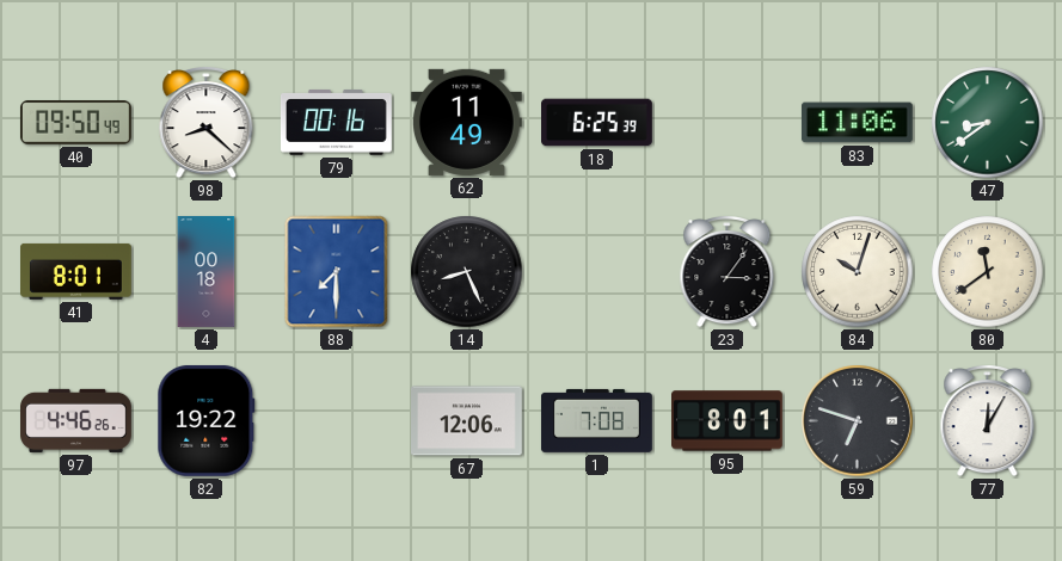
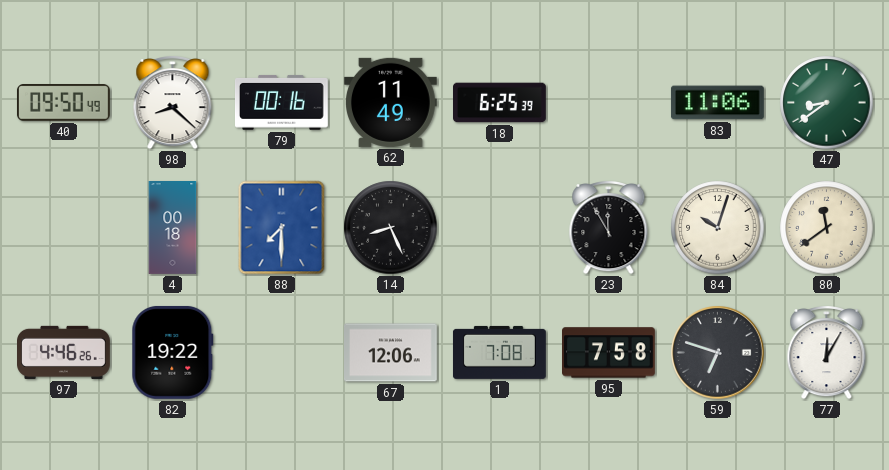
41: 8:01 -> none (76, 271)
23: 3:06 -> 11:55 (609, 228)
95: 8:01 -> 7:58 (609, 353)
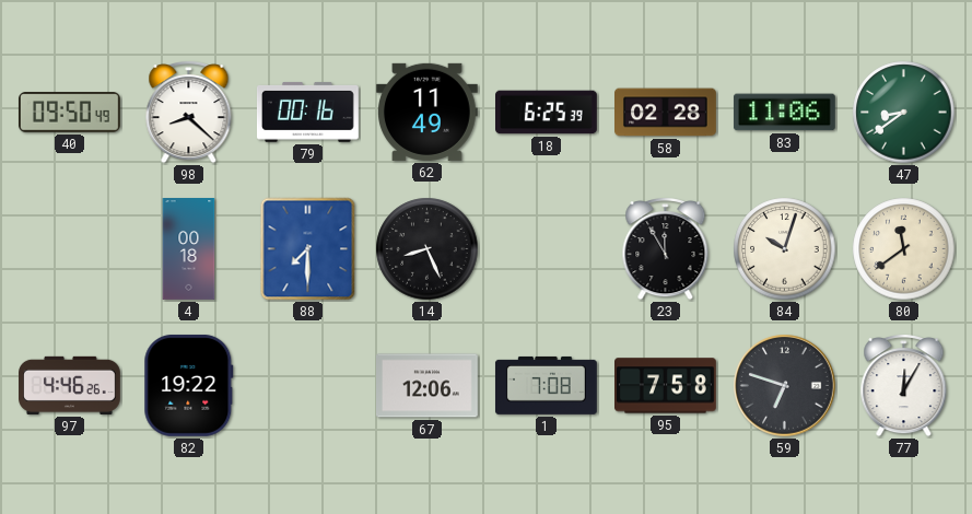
58: none -> 02:28 (666, 113)
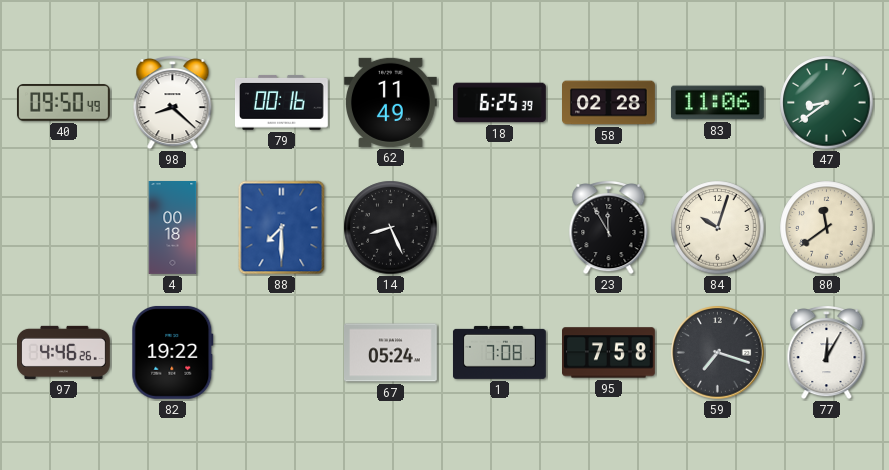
67: 12:06 -> 05:24 (391, 353)
59: 6:48 -> 7:18 (718, 353)
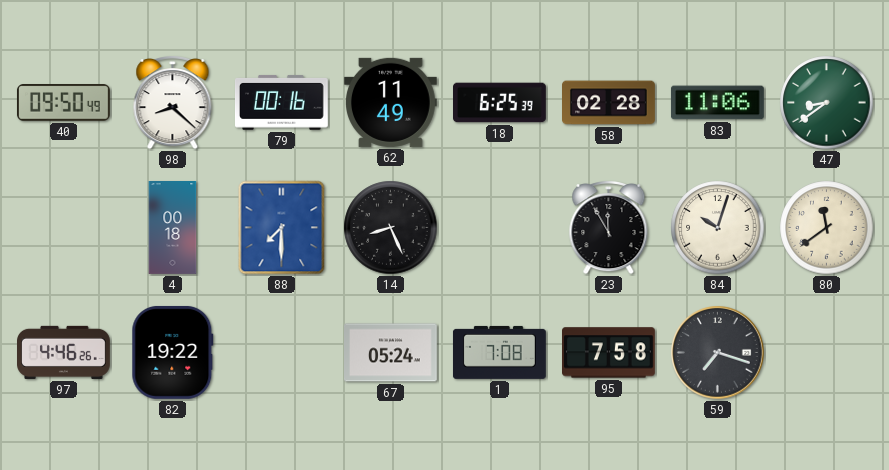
77: 12:05 -> none (827, 353)
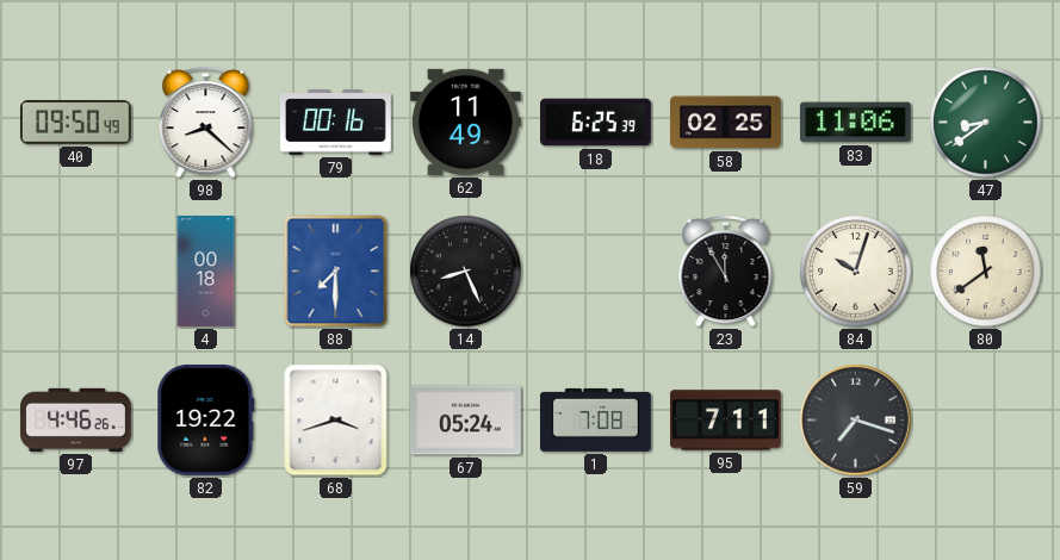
58: 02:28 -> 02:25 (726, 123)
68: none -> 3:42 (336, 421)
95: 7:58 -> 7:11 (726, 421)
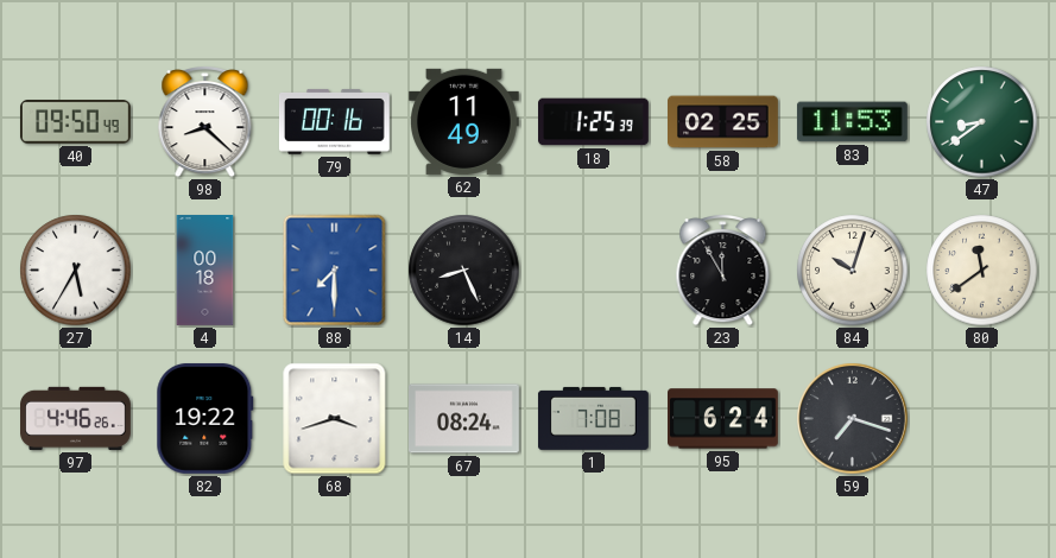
18: 6:25 -> 1:25 (594, 122)
83: 11:06 -> 11:53 (852, 122)
27: none -> 5:35 (76, 271)
67: 05:24 -> 08:24 (464, 419)
95: 7:11 -> 6:24 (723, 419)
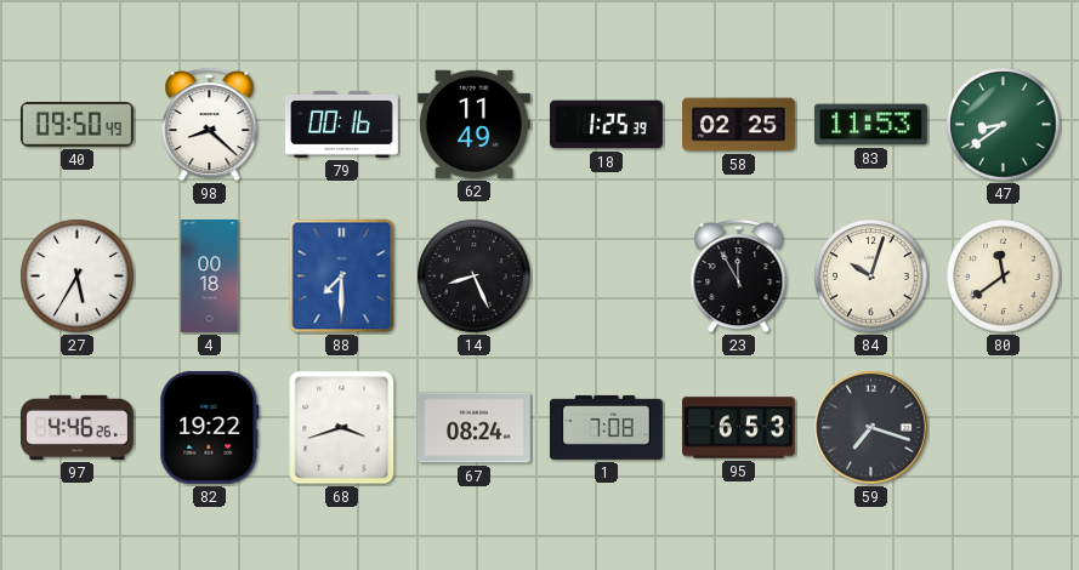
95: 6:24 -> 6:53 (739, 428)
